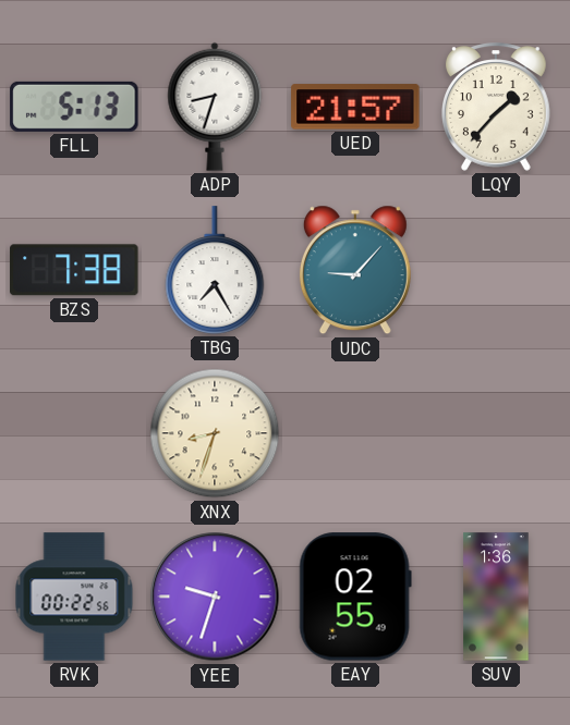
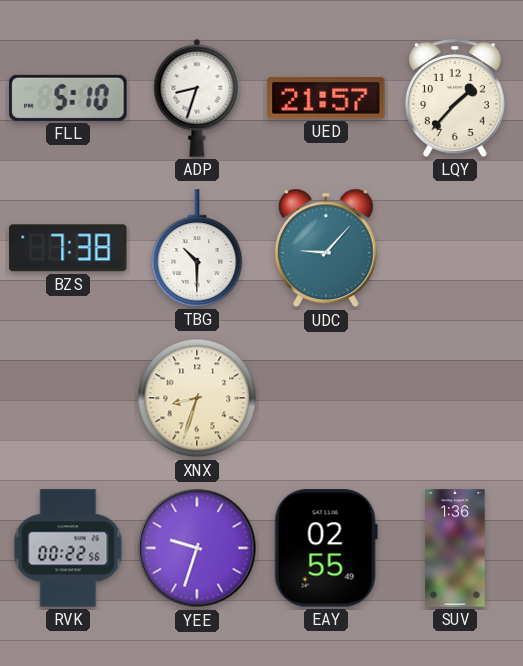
FLL: 5:13 -> 5:10 (68, 98)
TBG: 7:25 -> 10:30 (197, 248)
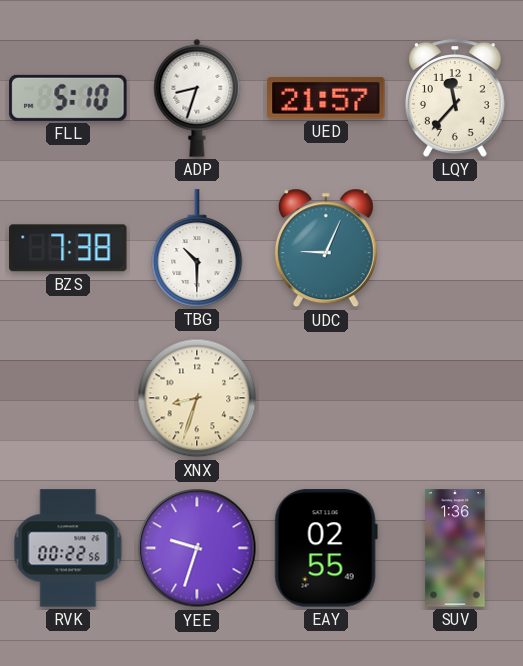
LQY: 1:37 -> 11:37 (455, 98)
UDC: 9:07 -> 9:04 (326, 248)
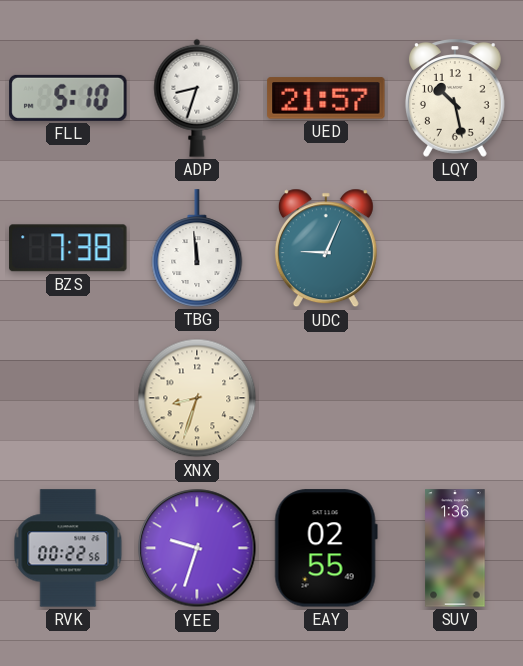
LQY: 11:37 -> 10:28 (455, 98)
TBG: 10:30 -> 11:59 (197, 248)
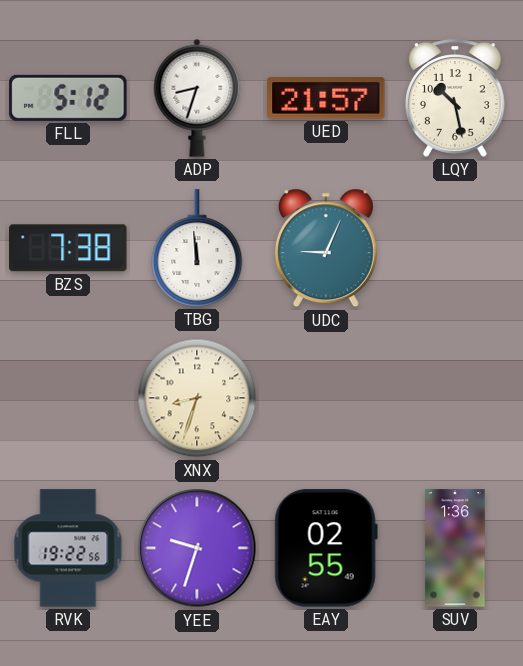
FLL: 5:10 -> 5:12 (68, 98)
RVK: 00:22 -> 19:22 (68, 548)
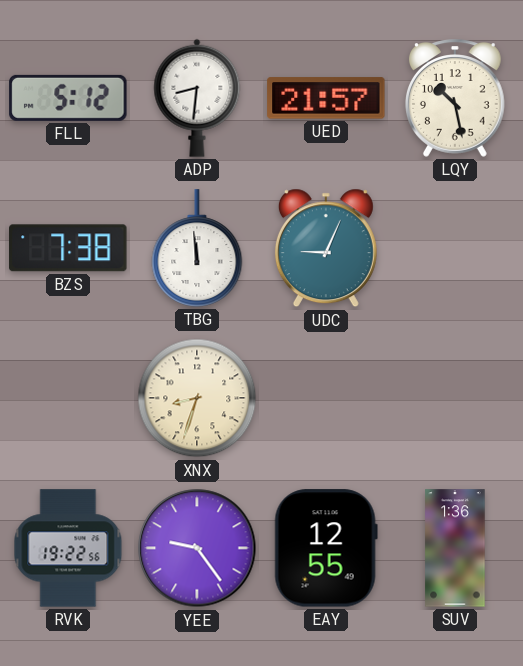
ADP: 8:33 -> 8:31 (197, 98)
YEE: 9:33 -> 9:24 (197, 548)
EAY: 02:55 -> 12:55 (326, 548)
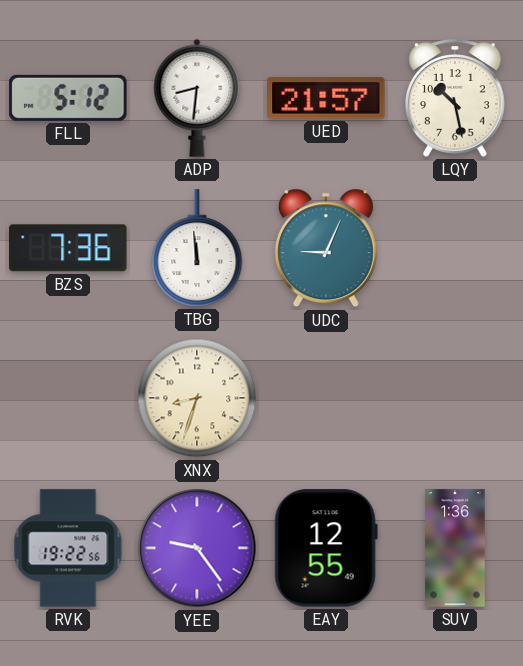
BZS: 7:38 -> 7:36 (68, 248)
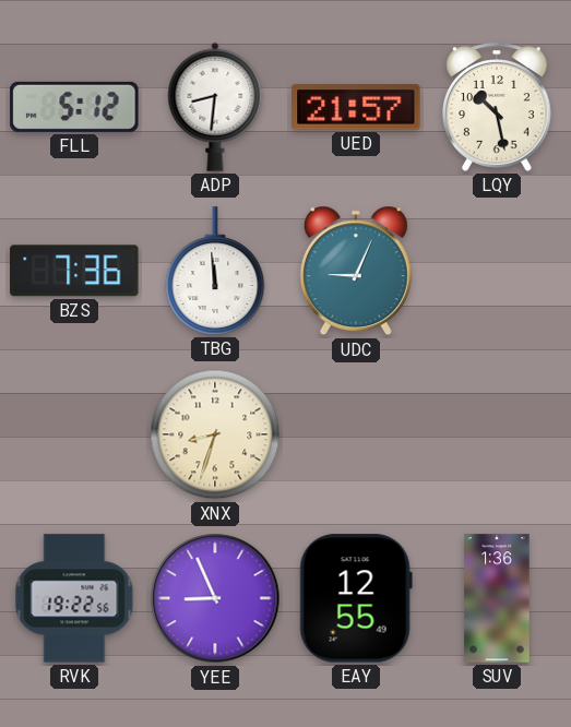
YEE: 9:24 -> 8:56 (215, 598)
